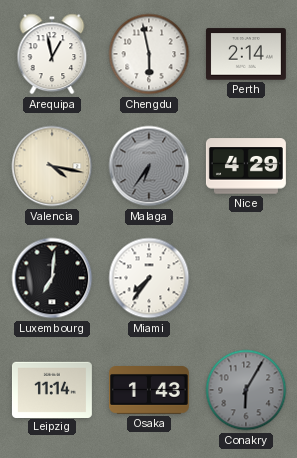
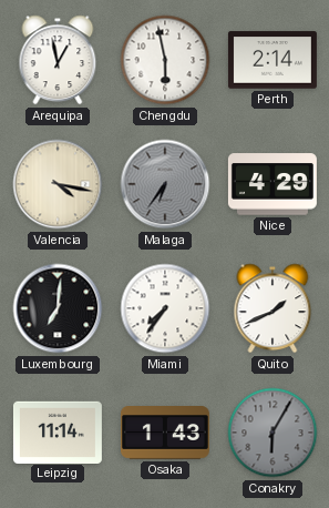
Quito: none -> 1:41 (273, 308)
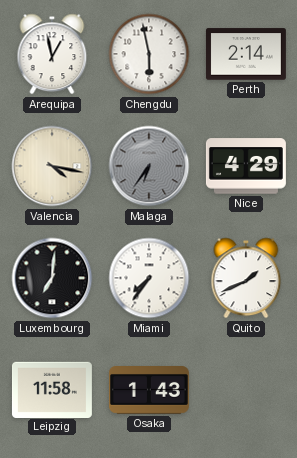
Leipzig: 11:14 -> 11:58 (52, 389)
Conakry: 6:05 -> none (273, 433)
